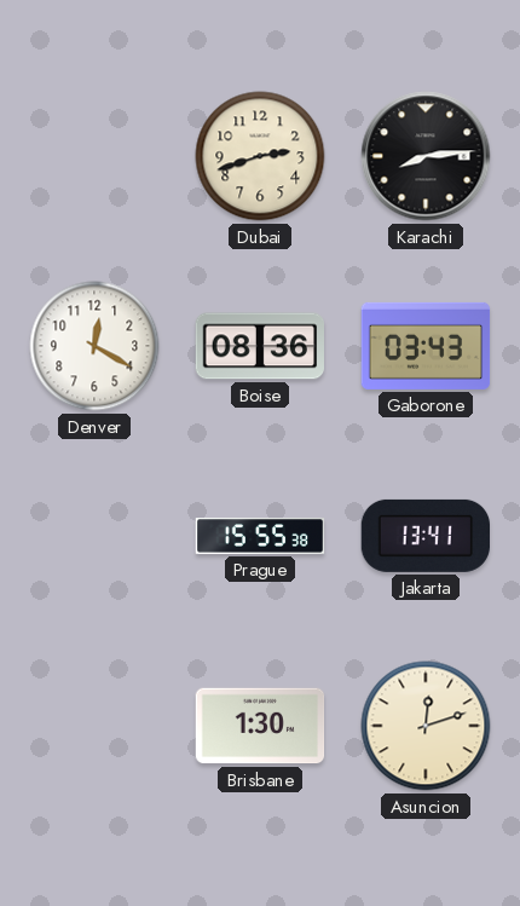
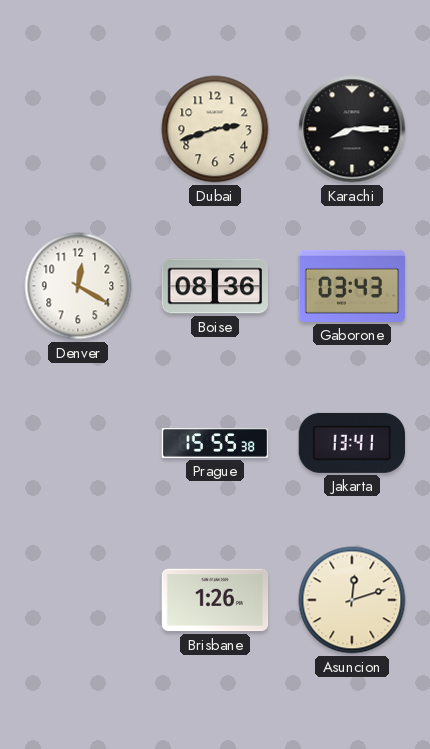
Karachi: 8:14 -> 8:15 (352, 129)
Brisbane: 1:30 -> 1:26 (215, 600)
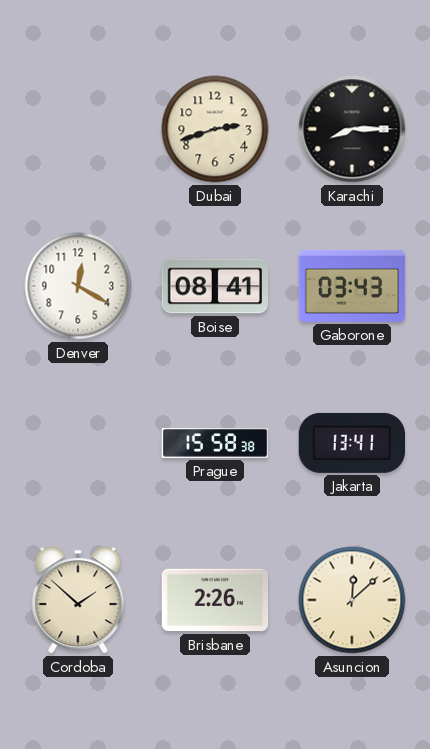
Boise: 08:36 -> 08:41 (215, 286)
Prague: 15:55 -> 15:58 (215, 443)
Cordoba: none -> 1:52 (78, 600)
Brisbane: 1:26 -> 2:26 (215, 600)
Asuncion: 12:12 -> 12:08 (352, 600)
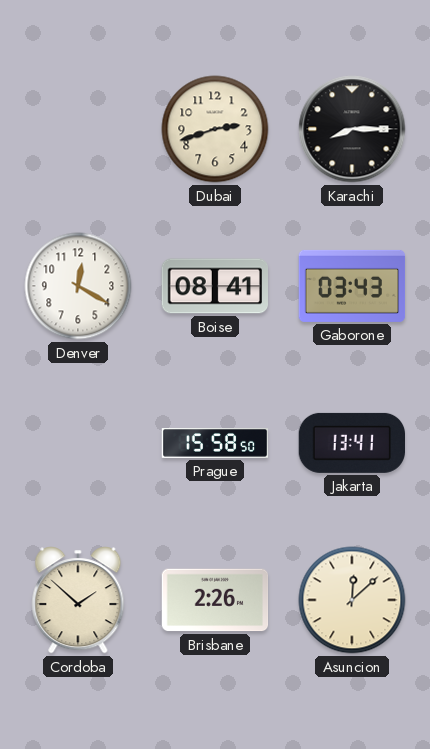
Prague: 15:58:38 -> 15:58:50 (215, 443)
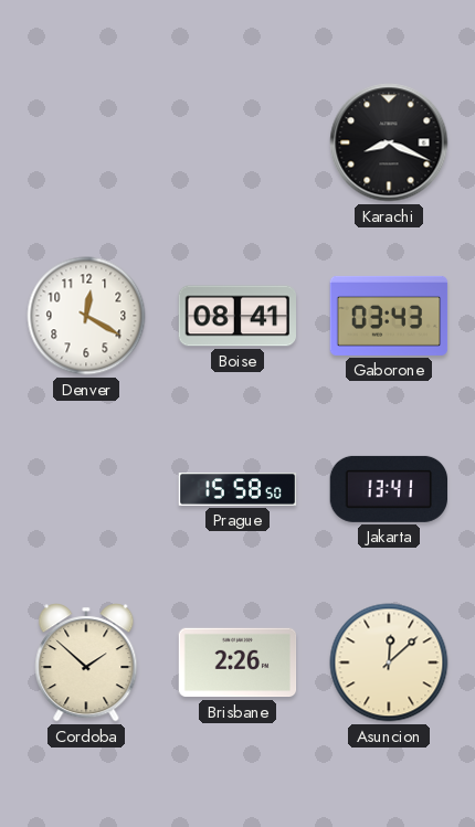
Dubai: 2:42 -> none (215, 129)
Karachi: 8:15 -> 8:19 (389, 142)
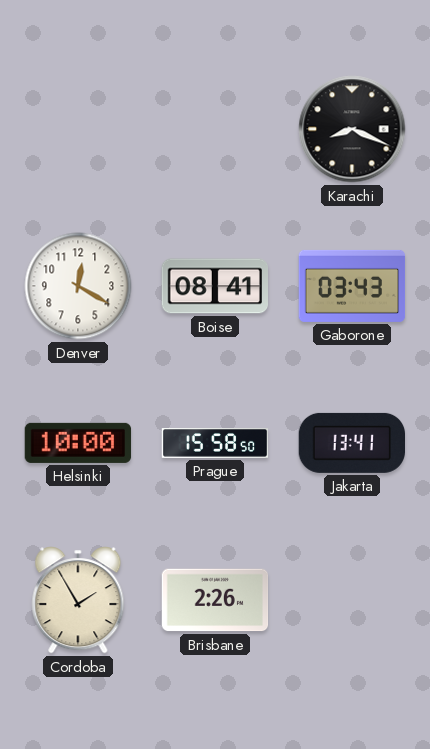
Helsinki: none -> 10:00 (78, 443)
Cordoba: 1:52 -> 1:55 (78, 600)
Asuncion: 12:08 -> none (389, 662)
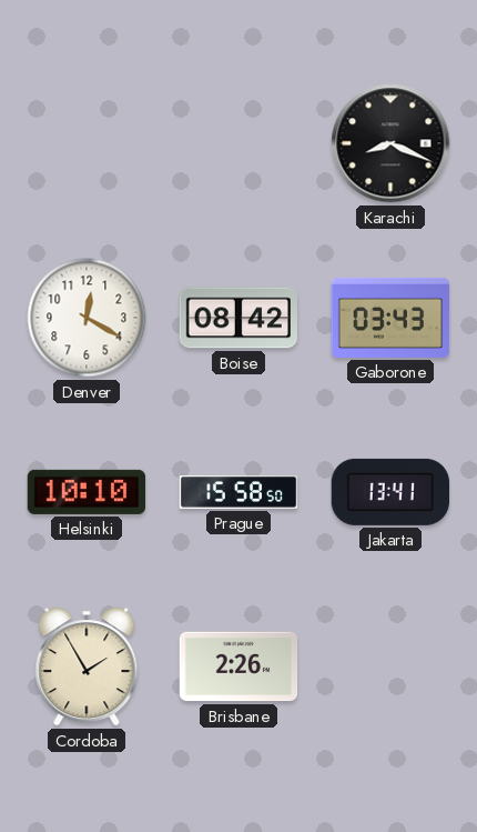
Boise: 08:41 -> 08:42 (238, 318)
Helsinki: 10:00 -> 10:10 (87, 492)
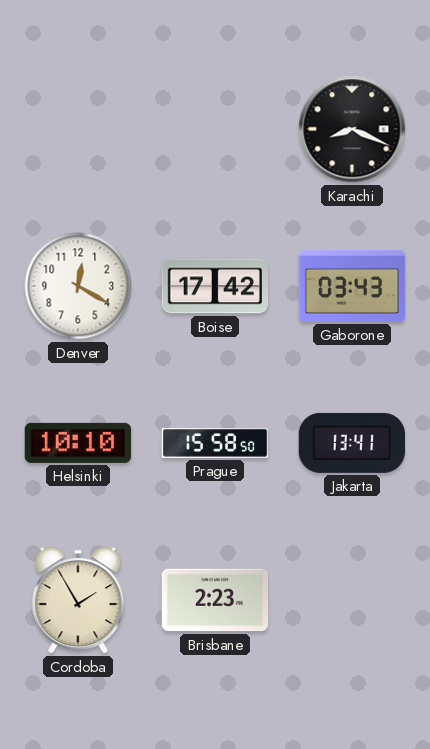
Boise: 08:42 -> 17:42 (215, 286)
Brisbane: 2:26 -> 2:23 (215, 600)
